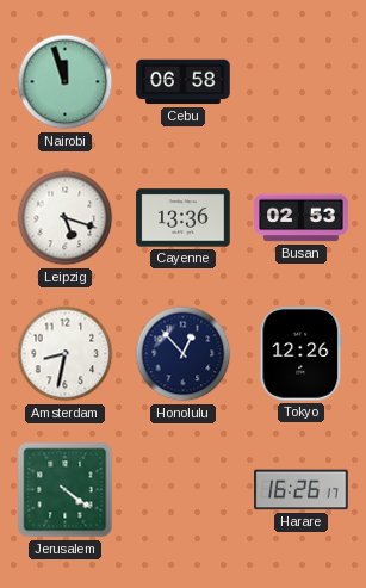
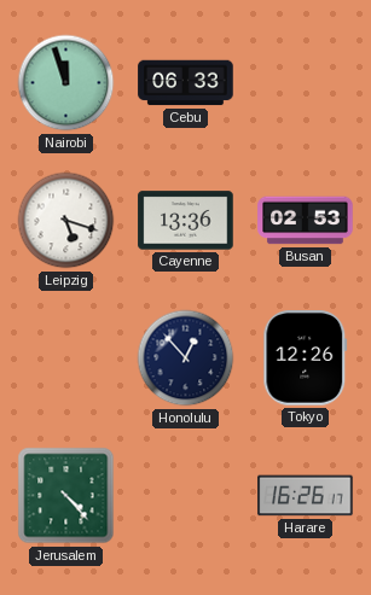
Cebu: 06:58 -> 06:33 (186, 83)
Amsterdam: 8:32 -> none (66, 354)
Jerusalem: 4:21 -> 4:23 (66, 496)
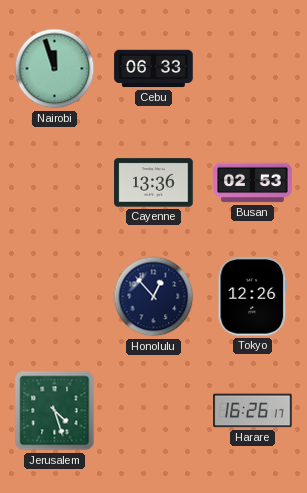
Leipzig: 5:18 -> none (66, 221)
Jerusalem: 4:23 -> 4:27 (55, 411)
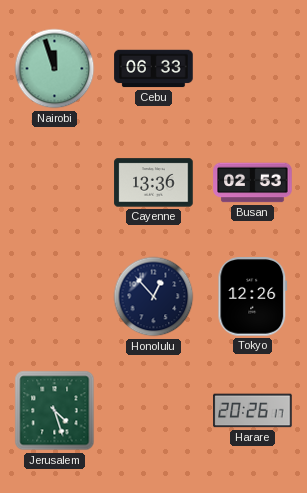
Harare: 16:26 -> 20:26 (253, 411)
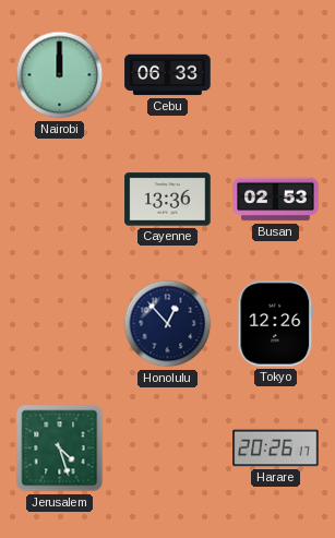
Nairobi: 11:57 -> 12:00 (60, 75)
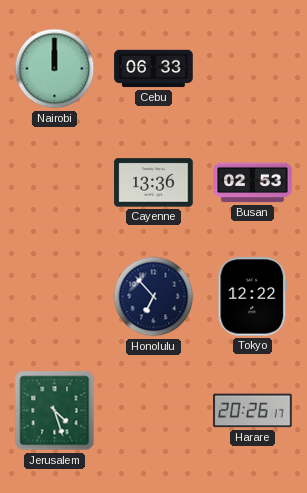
Honolulu: 12:53 -> 6:53 (154, 297)
Tokyo: 12:26 -> 12:22 (253, 297)
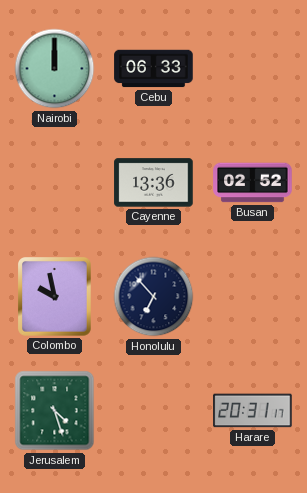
Busan: 02:53 -> 02:52 (253, 183)
Colombo: none -> 9:58 (55, 297)
Tokyo: 12:22 -> none (253, 297)
Harare: 20:26 -> 20:31 (253, 411)
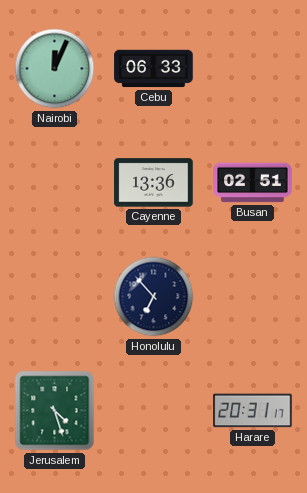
Nairobi: 12:00 -> 12:04 (55, 69)
Busan: 02:52 -> 02:51 (253, 183)
Colombo: 9:58 -> none (55, 297)
